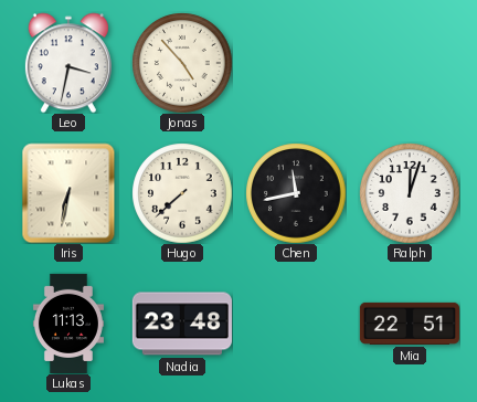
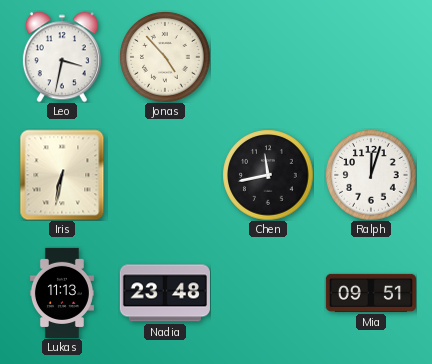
Hugo: 7:38 -> none (182, 193)
Mia: 22:51 -> 09:51 (371, 293)
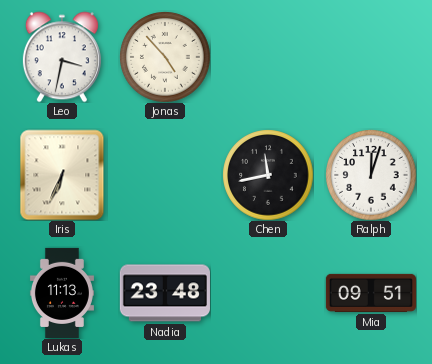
Iris: 6:32 -> 6:34 (62, 175)
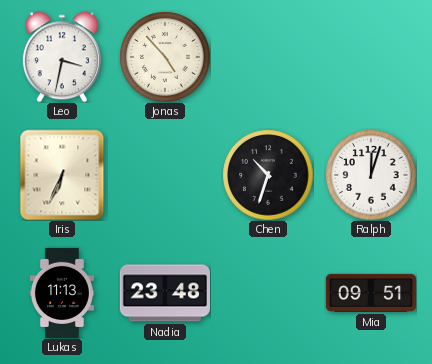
Chen: 11:43 -> 10:33 (268, 175)
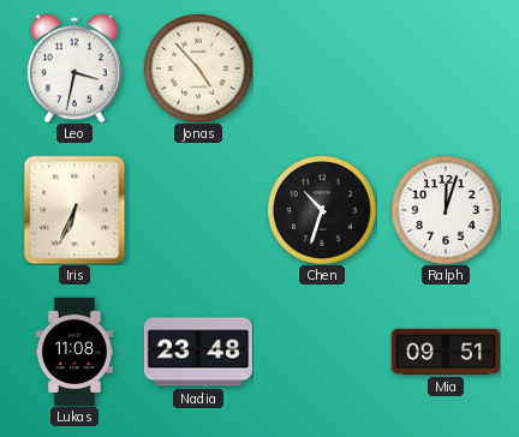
Lukas: 11:13 -> 11:08 (74, 351)
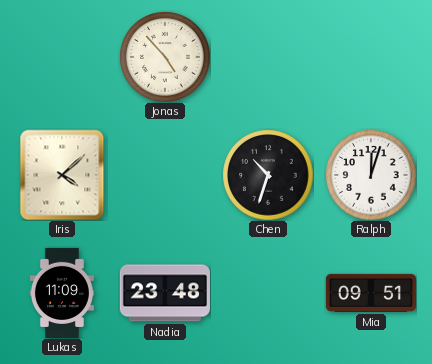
Leo: 3:32 -> none (74, 68)
Iris: 6:34 -> 4:08 (62, 175)
Lukas: 11:08 -> 11:09 (62, 292)
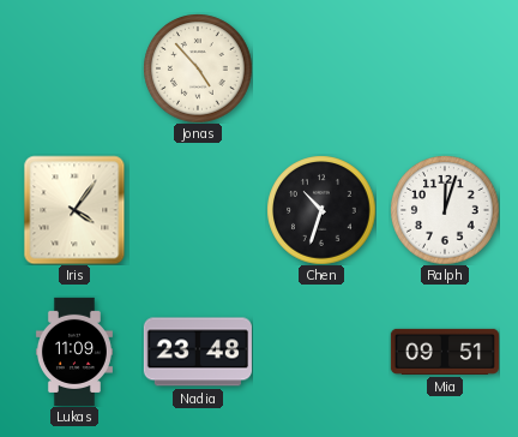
Iris: 4:08 -> 4:06 (74, 210)
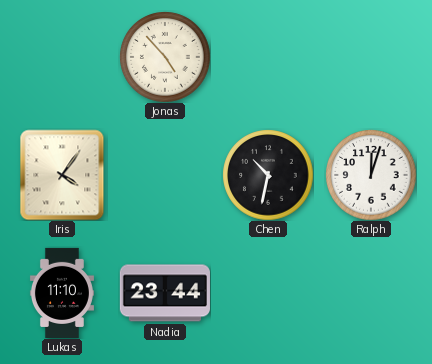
Chen: 10:33 -> 10:32 (268, 175)
Lukas: 11:09 -> 11:10 (62, 292)
Nadia: 23:48 -> 23:44 (165, 293)
Mia: 09:51 -> none (445, 352)
